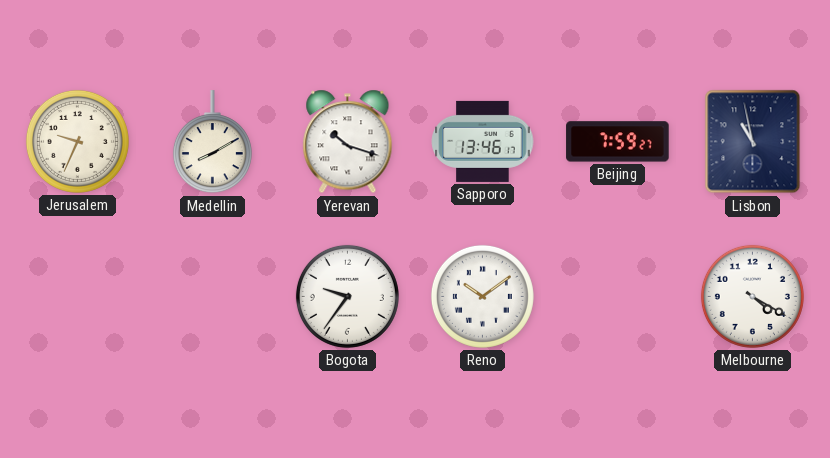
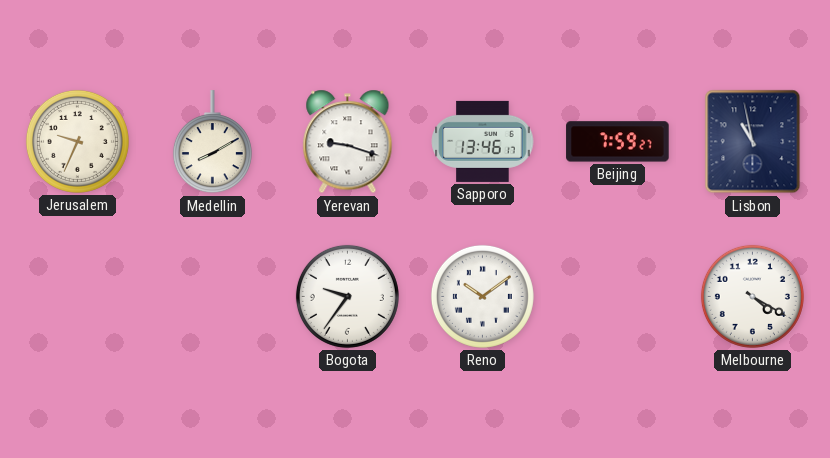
Yerevan: 10:18 -> 9:18 (348, 142)
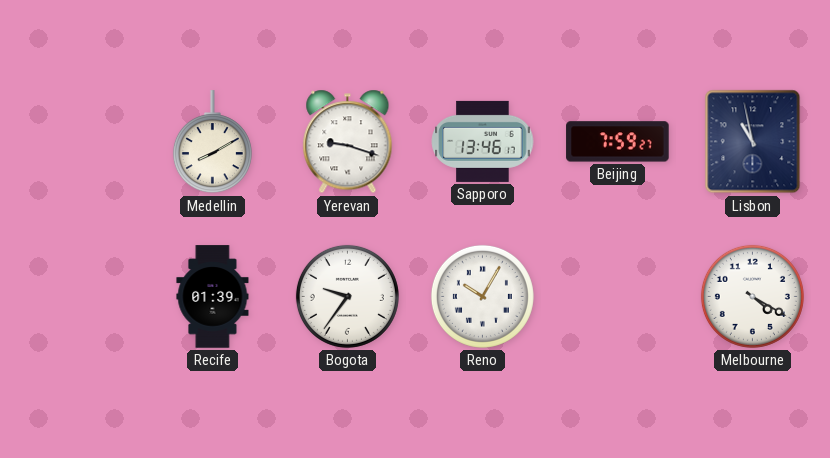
Jerusalem: 9:34 -> none (77, 141)
Recife: none -> 01:39 (213, 297)
Reno: 10:09 -> 10:05 (482, 296)
